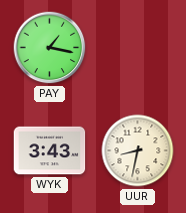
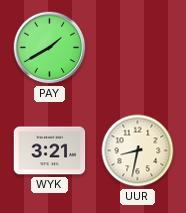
PAY: 1:17 -> 1:40 (50, 48)
WYK: 3:43 -> 3:21 (50, 151)
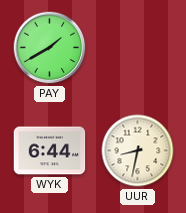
WYK: 3:21 -> 6:44 (50, 151)
